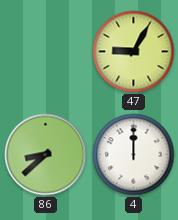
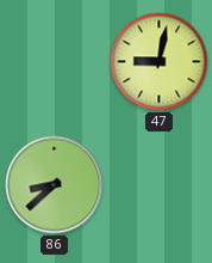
47: 9:05 -> 9:02 (160, 62)
4: 12:00 -> none (134, 155)
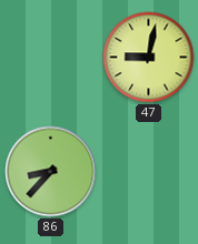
86: 8:38 -> 8:37 (51, 172)
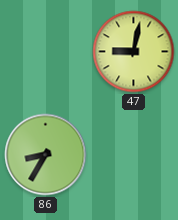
86: 8:37 -> 8:35 (46, 155)
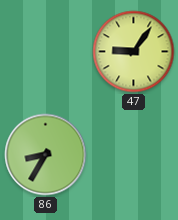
47: 9:02 -> 9:06 (134, 52)
